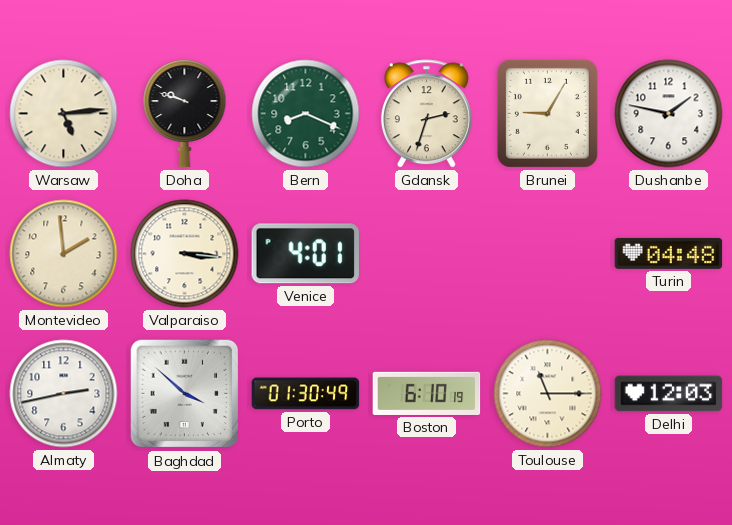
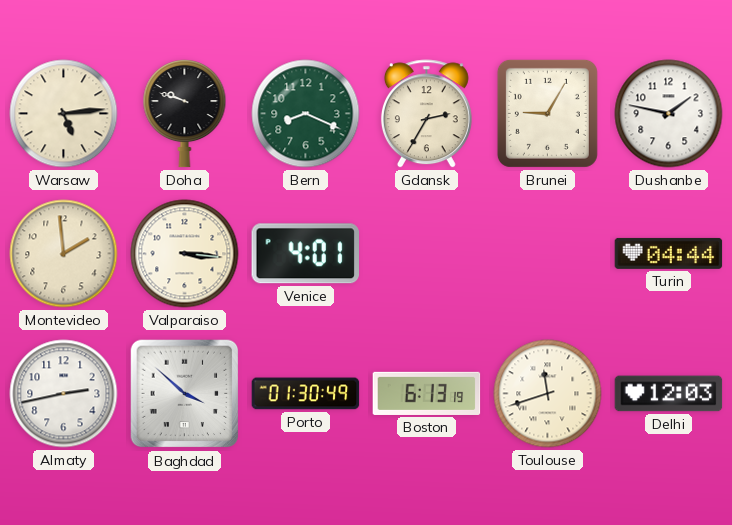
Gdansk: 2:33 -> 2:35 (426, 114)
Turin: 04:48 -> 04:44 (669, 253)
Boston: 6:10 -> 6:13 (427, 393)
Toulouse: 11:15 -> 11:42 (548, 394)
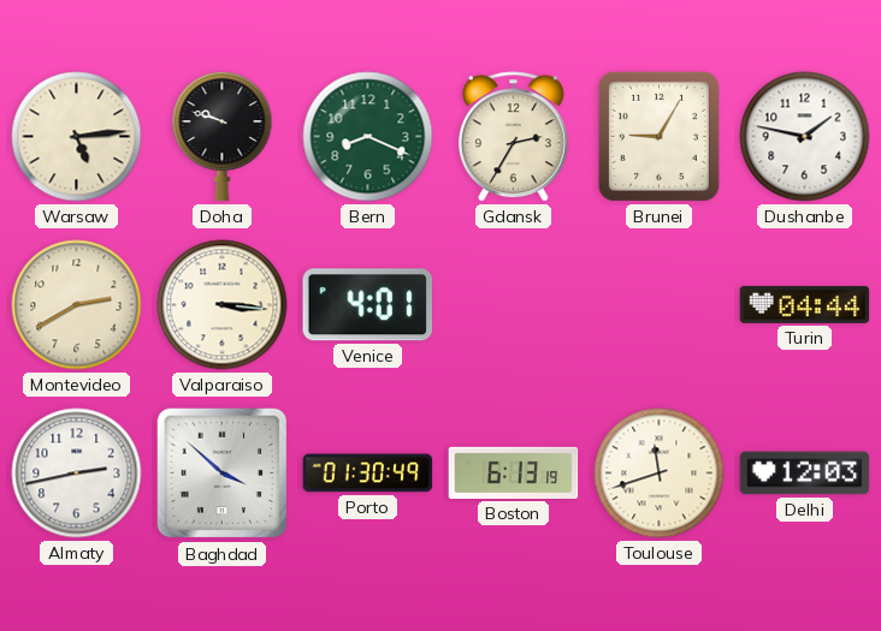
Montevideo: 1:59 -> 2:40 (77, 305)
